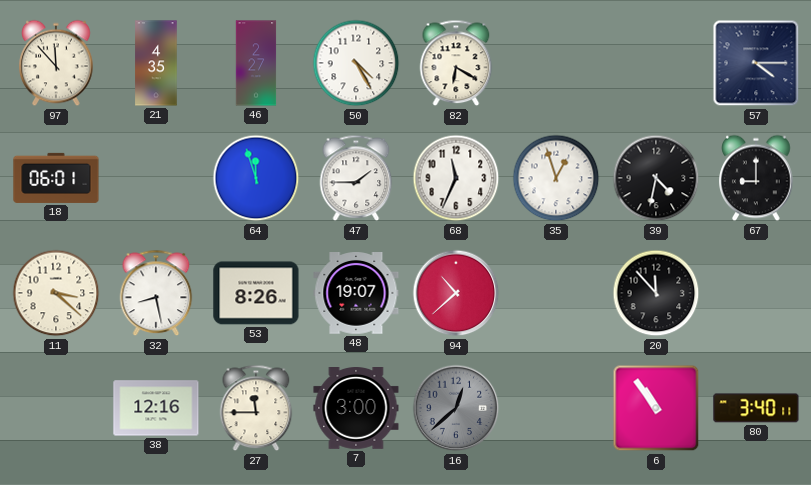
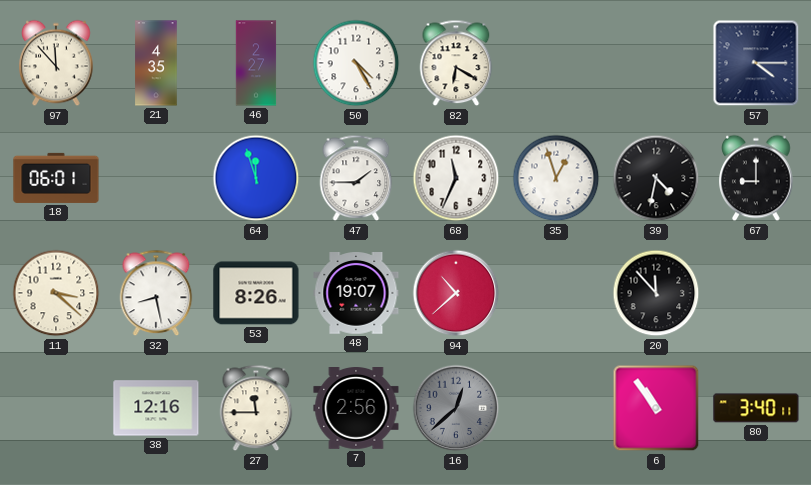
7: 3:00 -> 2:56 (356, 409)
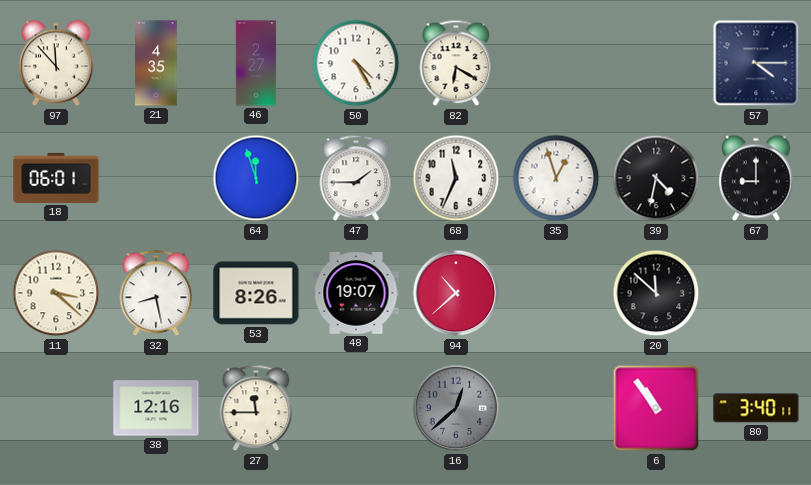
20: 11:53 -> 11:52 (656, 293)
7: 2:56 -> none (356, 409)
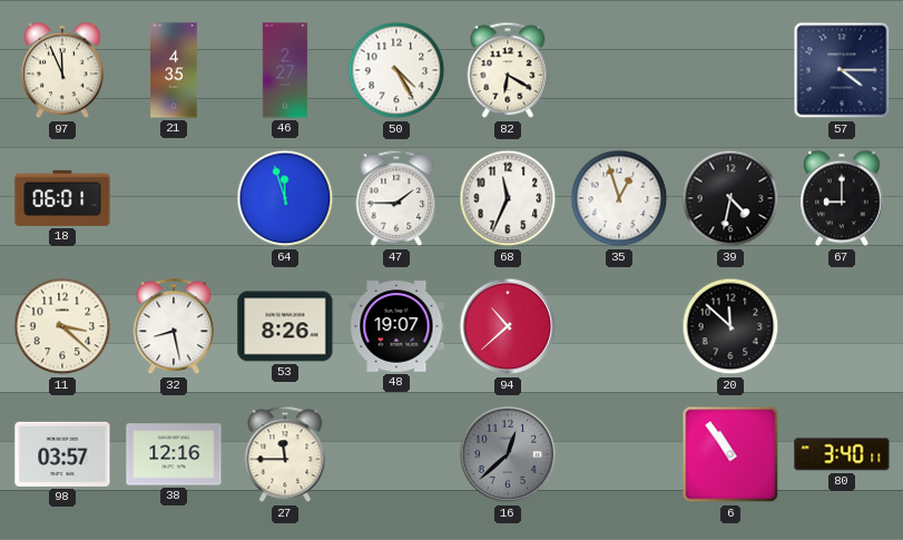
97: 11:53 -> 11:56 (62, 70)
98: none -> 03:57 (62, 454)
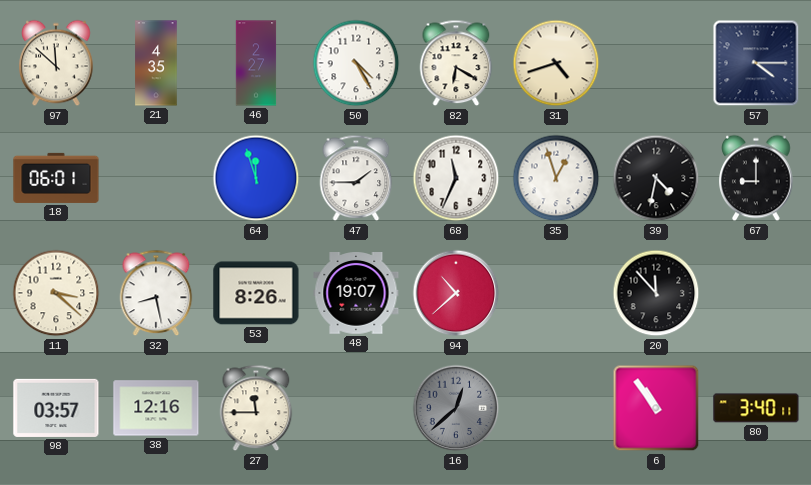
97: 11:56 -> 11:52 (56, 63)
31: none -> 4:42 (556, 63)
20: 11:52 -> 11:53 (656, 293)
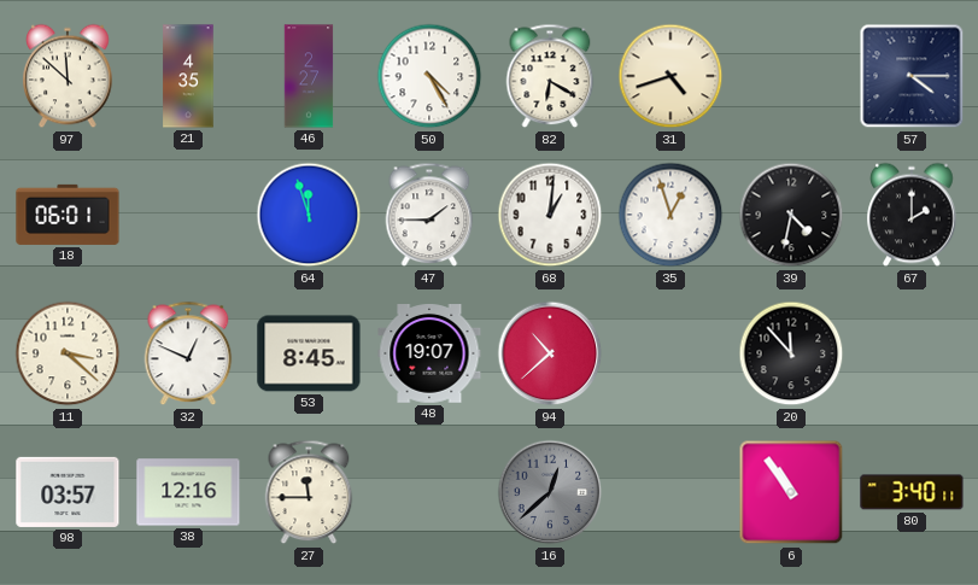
68: 11:34 -> 1:01 (550, 215)
67: 9:00 -> 2:00 (912, 215)
32: 8:28 -> 12:49 (188, 353)
53: 8:26 -> 8:45 (309, 353)
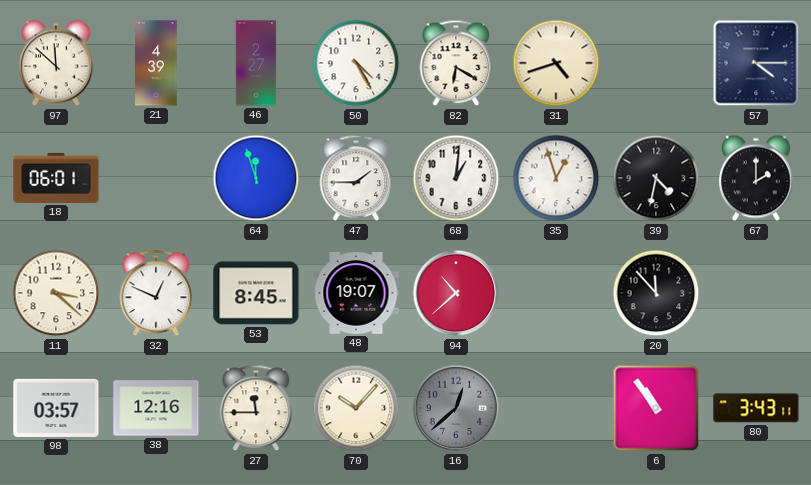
21: 4:35 -> 4:39 (156, 63)
70: none -> 10:07 (356, 408)
80: 3:40 -> 3:43 (756, 408)
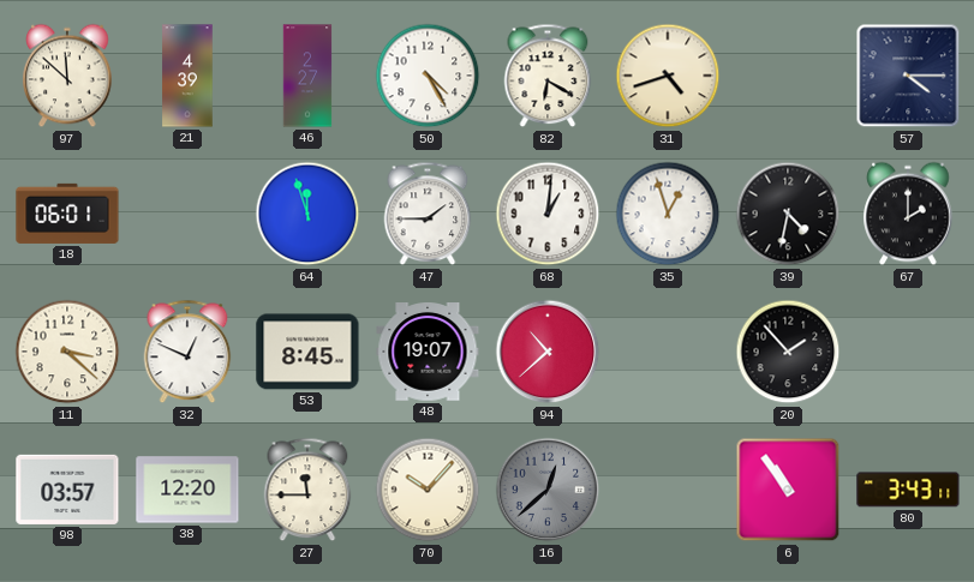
20: 11:53 -> 1:53 (788, 352)
38: 12:16 -> 12:20 (187, 490)
